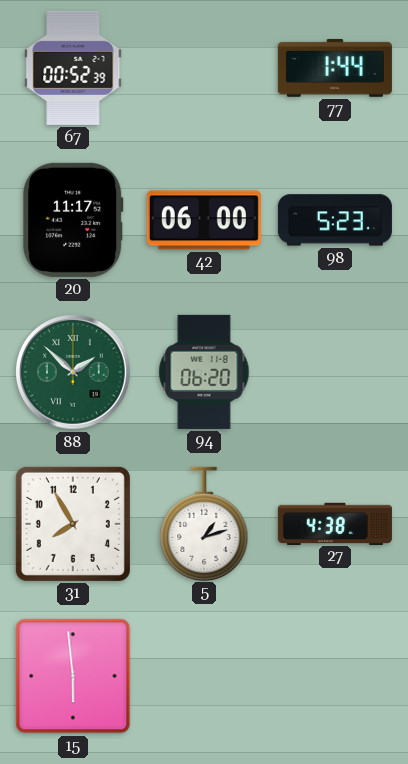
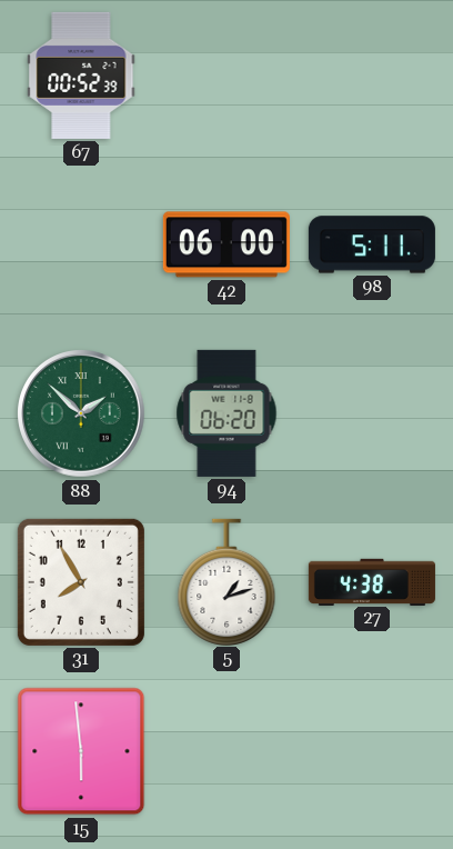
77: 1:44 -> none (335, 68)
20: 11:17 -> none (73, 220)
98: 5:23 -> 5:11 (372, 244)
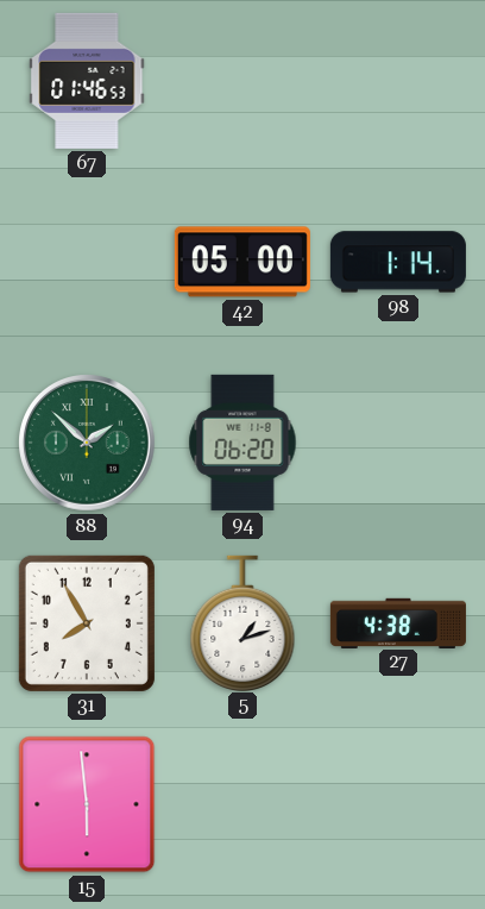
67: 00:52 -> 01:46 (87, 81)
42: 06:00 -> 05:00 (242, 262)
98: 5:11 -> 1:14 (398, 262)
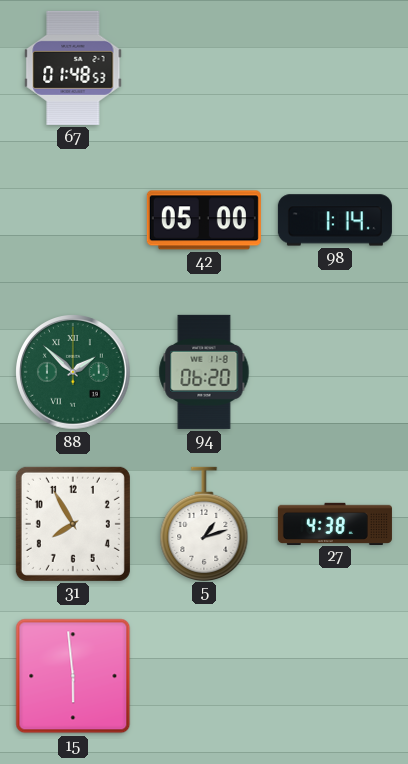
67: 01:46 -> 01:48 (73, 68)
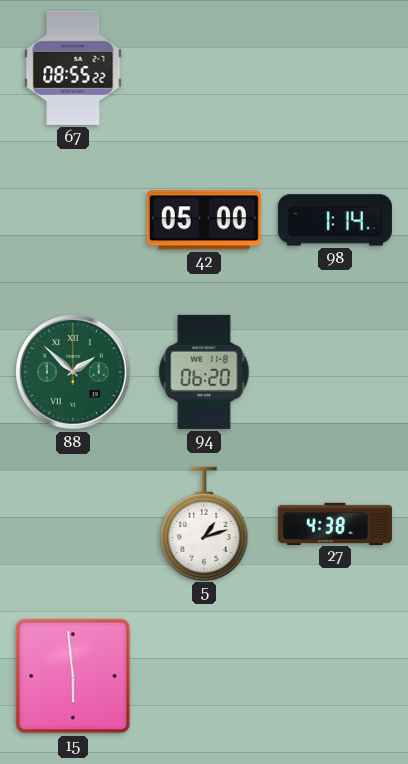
67: 01:48 -> 08:55 (73, 68)
31: 7:55 -> none (73, 524)
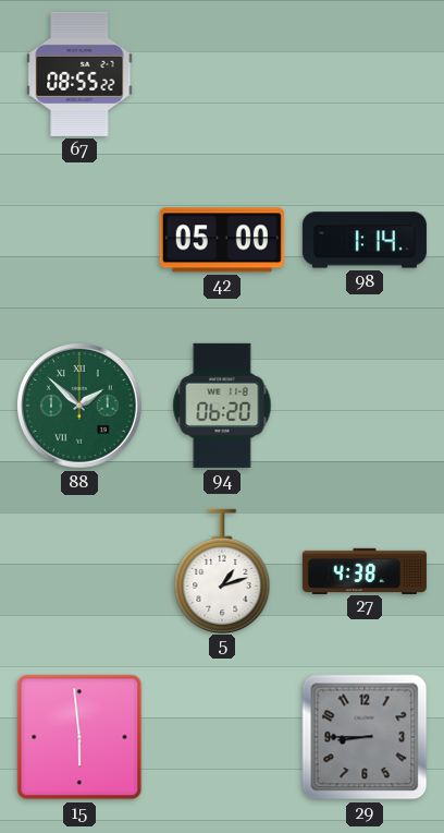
29: none -> 8:45 (365, 737)
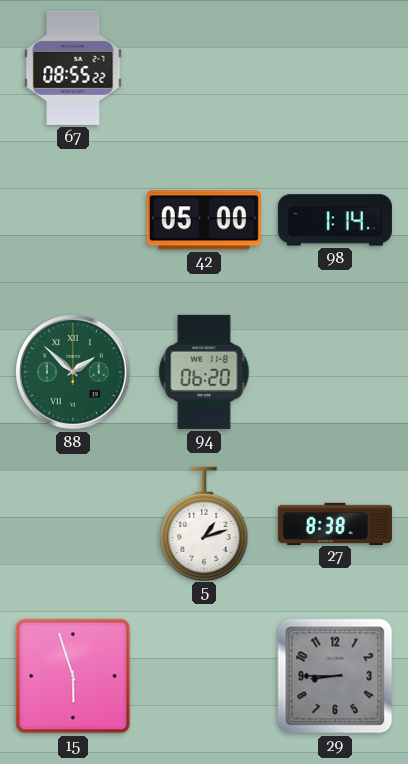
27: 4:38 -> 8:38 (335, 523)
15: 5:59 -> 5:57 (73, 676)
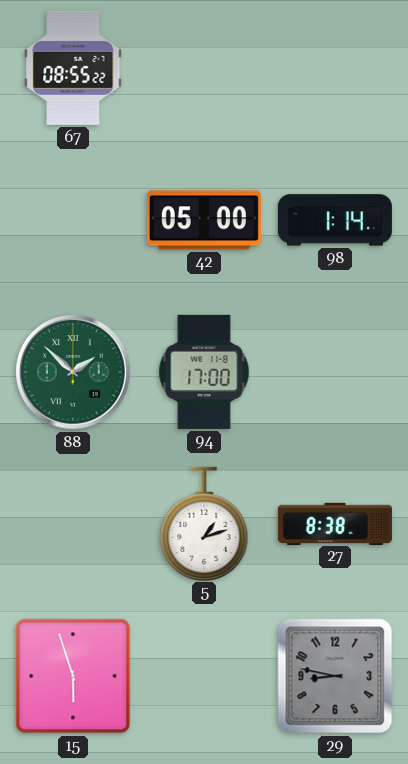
94: 06:20 -> 17:00 (204, 372)
29: 8:45 -> 8:47 (335, 676)
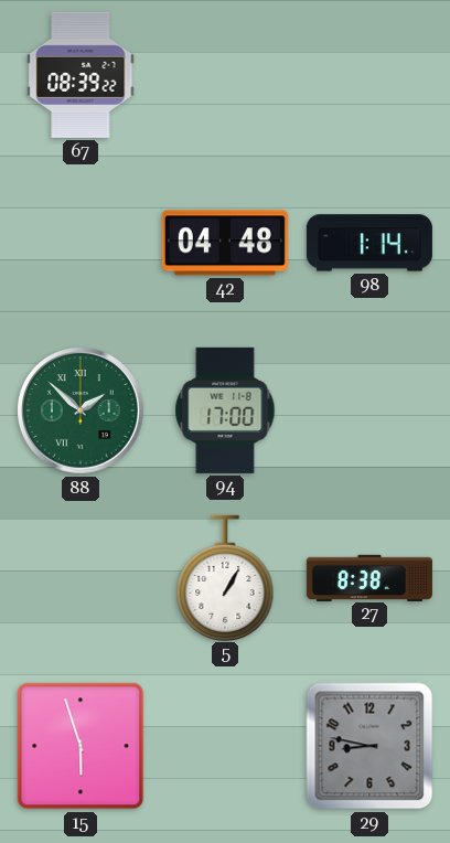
67: 08:55 -> 08:39 (81, 75)
42: 05:00 -> 04:48 (225, 243)
5: 1:12 -> 1:05 (225, 577)
